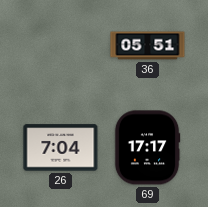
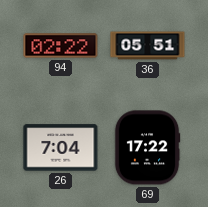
94: none -> 02:22 (61, 46)
69: 17:17 -> 17:22 (147, 148)
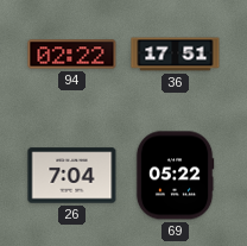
36: 05:51 -> 17:51 (176, 55)
69: 17:22 -> 05:22 (175, 176)
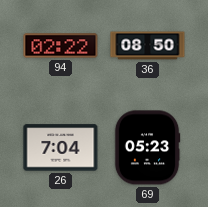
36: 17:51 -> 08:50 (148, 46)
69: 05:22 -> 05:23 (147, 148)
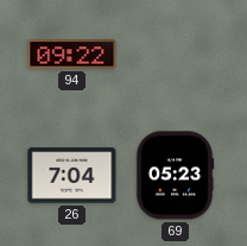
94: 02:22 -> 09:22 (72, 55)
36: 08:50 -> none (148, 46)
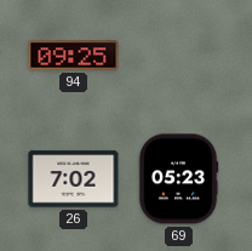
94: 09:22 -> 09:25 (74, 56)
26: 7:04 -> 7:02 (74, 179)
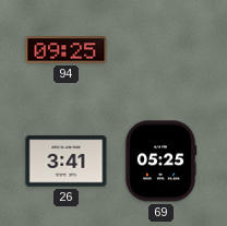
26: 7:02 -> 3:41 (67, 162)
69: 05:23 -> 05:25 (160, 162)
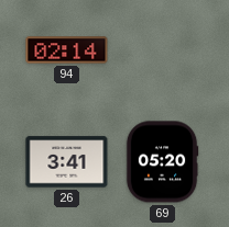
94: 09:25 -> 02:14 (67, 50)
69: 05:25 -> 05:20 (162, 162)
